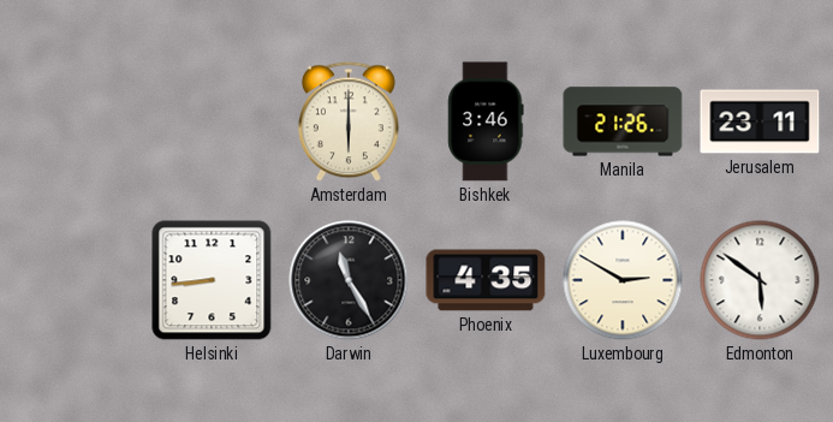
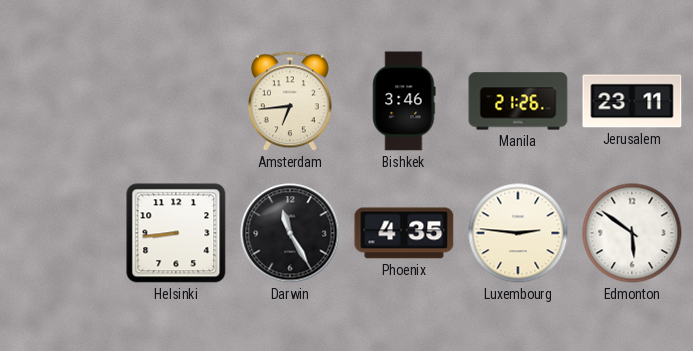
Amsterdam: 6:00 -> 6:44 (290, 101)
Luxembourg: 2:50 -> 2:46 (518, 233)
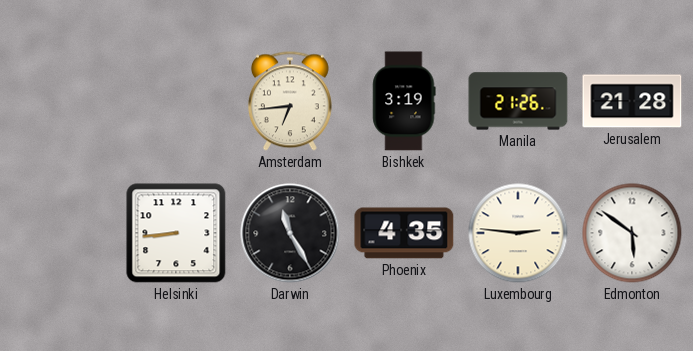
Bishkek: 3:46 -> 3:19 (404, 101)
Jerusalem: 23:11 -> 21:28 (632, 101)
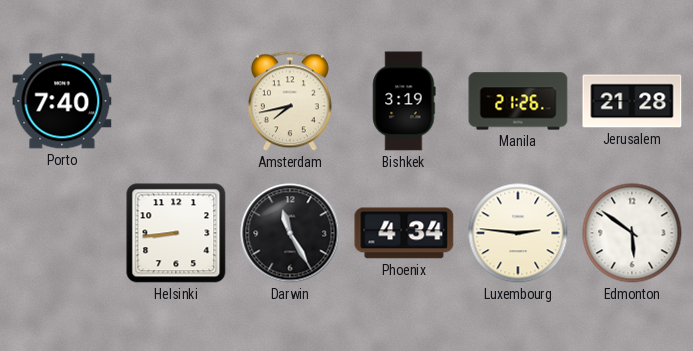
Porto: none -> 7:40 (62, 101)
Amsterdam: 6:44 -> 7:43 (290, 101)
Phoenix: 4:35 -> 4:34 (404, 233)
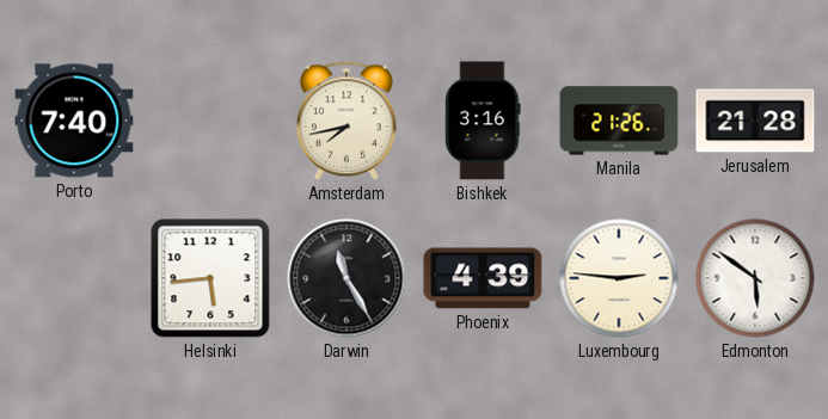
Bishkek: 3:19 -> 3:16 (483, 121)
Helsinki: 8:44 -> 5:44 (210, 278)
Phoenix: 4:34 -> 4:39 (483, 278)
